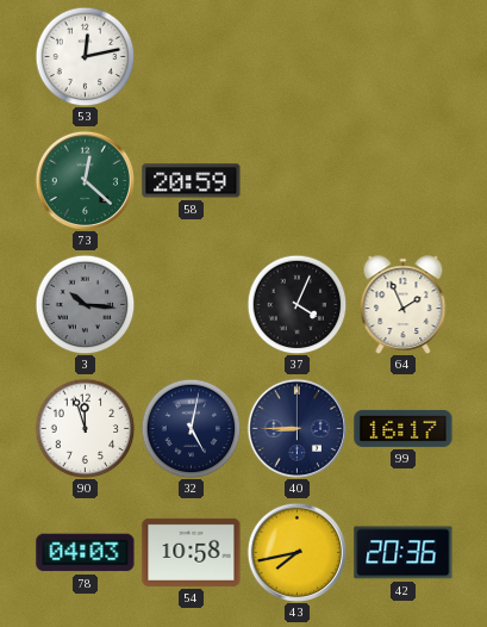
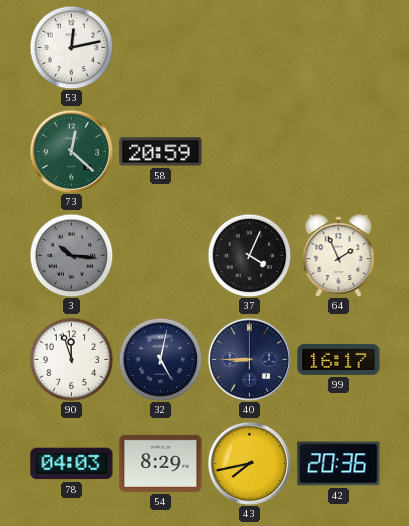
54: 10:58 -> 8:29 (161, 463)
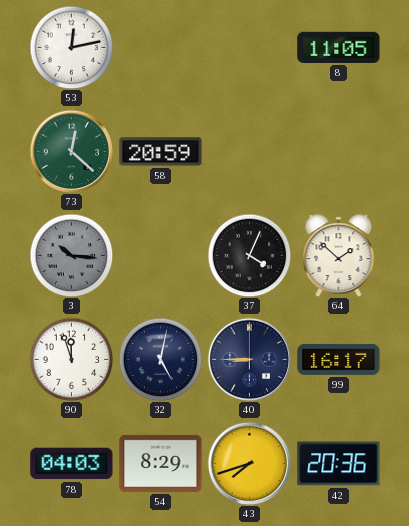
8: none -> 11:05 (339, 47)
64: 1:56 -> 1:52 (339, 255)
43: 7:43 -> 7:42 (249, 463)
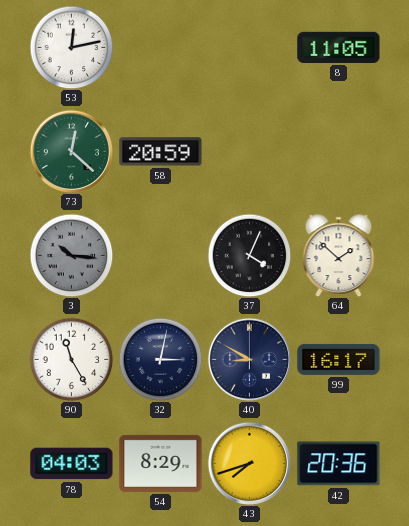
90: 11:57 -> 11:25 (71, 359)
32: 5:02 -> 3:02 (160, 359)
40: 8:45 -> 8:50 (249, 359)
